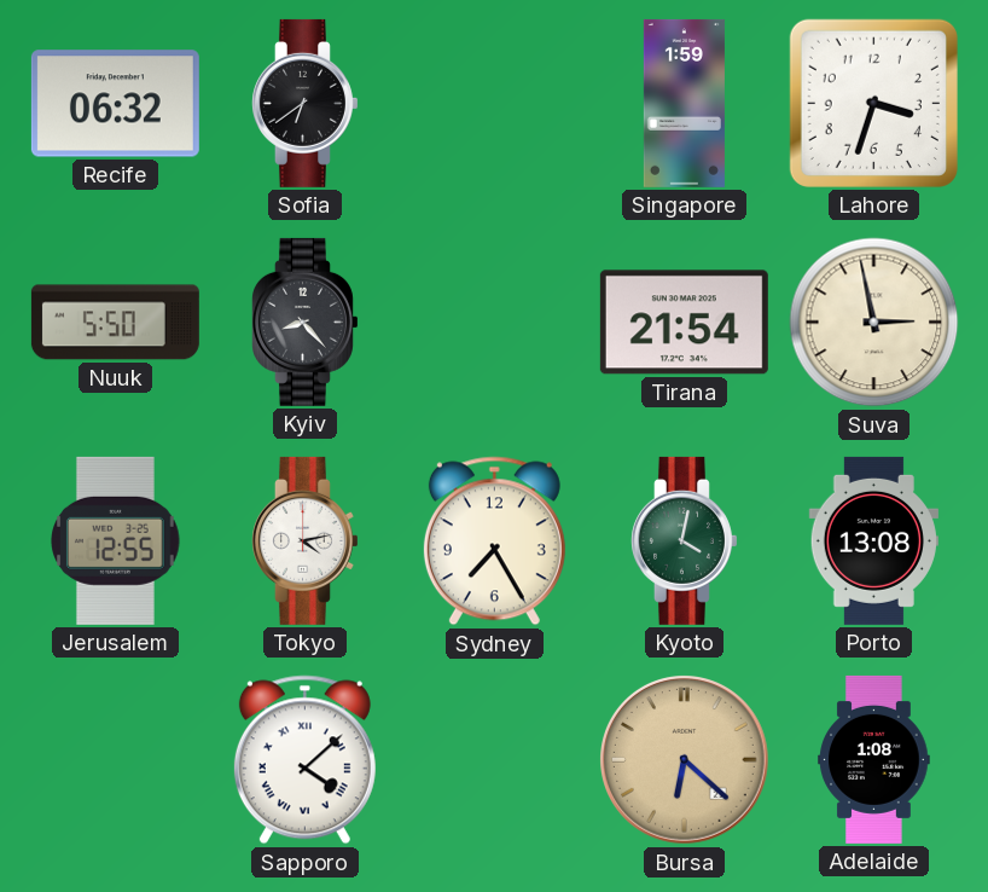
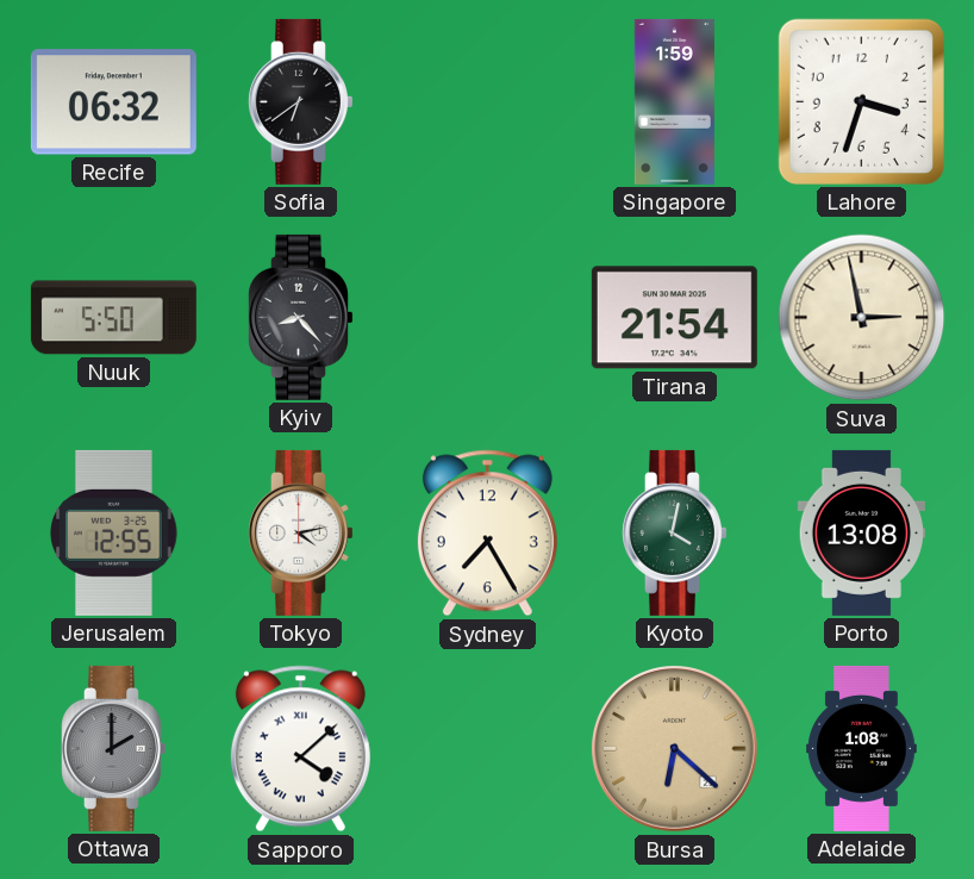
Ottawa: none -> 2:00 (114, 748)
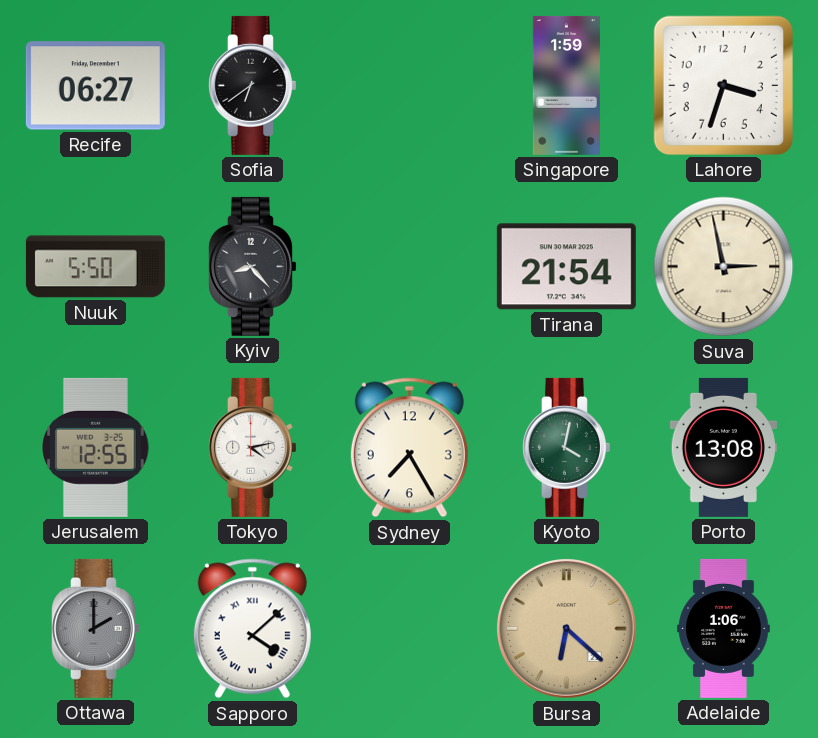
Recife: 06:32 -> 06:27 (95, 86)
Adelaide: 1:08 -> 1:06 (724, 628)
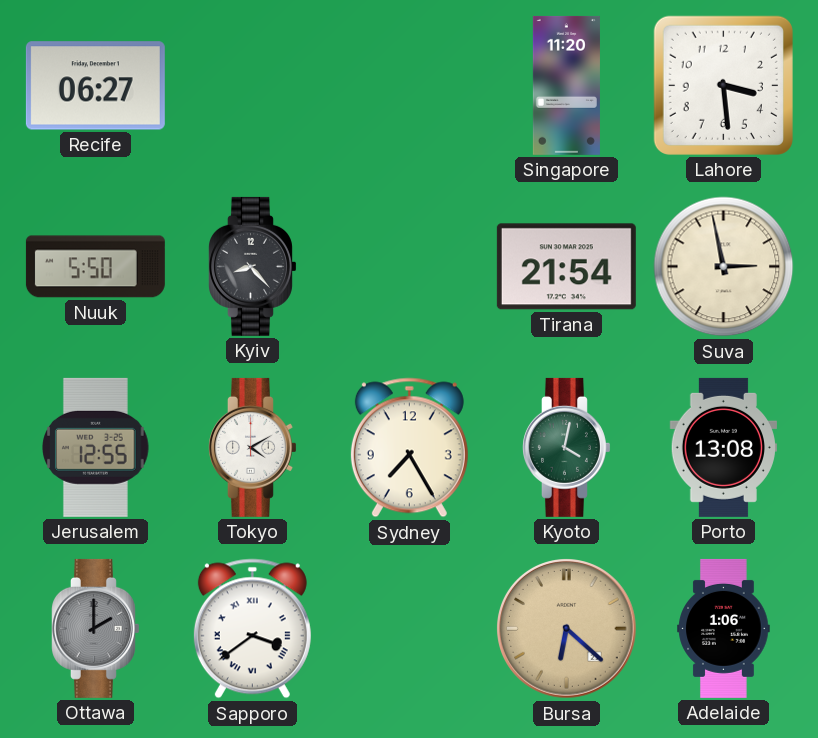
Sofia: 6:39 -> none (253, 85)
Singapore: 1:59 -> 11:20 (566, 85)
Lahore: 3:33 -> 3:29 (723, 85)
Tokyo: 4:13 -> 4:10 (253, 447)
Sapporo: 4:08 -> 3:39 (252, 629)
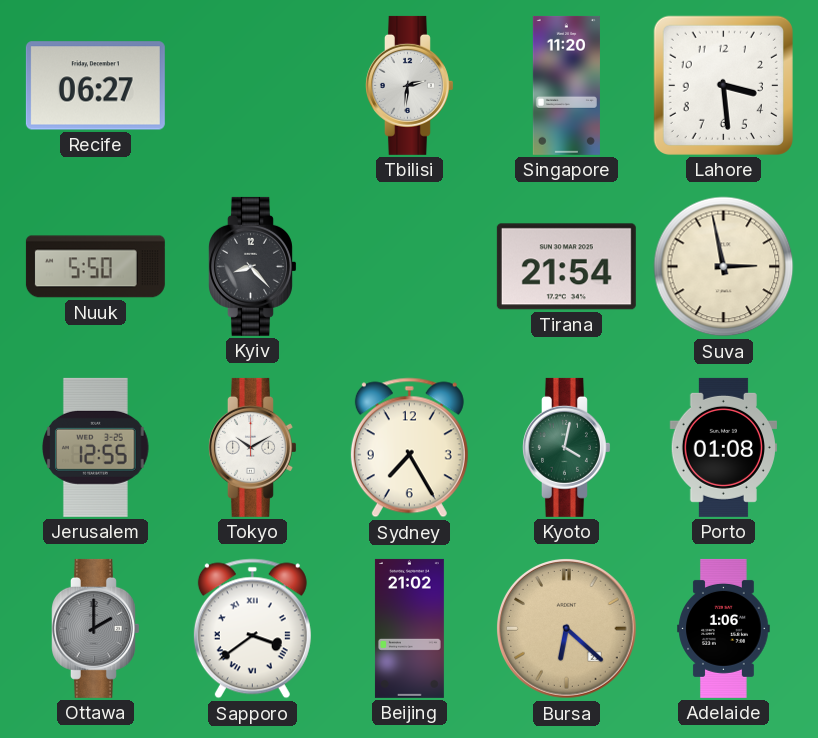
Tbilisi: none -> 2:31 (410, 85)
Tokyo: 4:10 -> 10:10 (253, 447)
Porto: 13:08 -> 01:08 (723, 447)
Beijing: none -> 21:02 (409, 628)
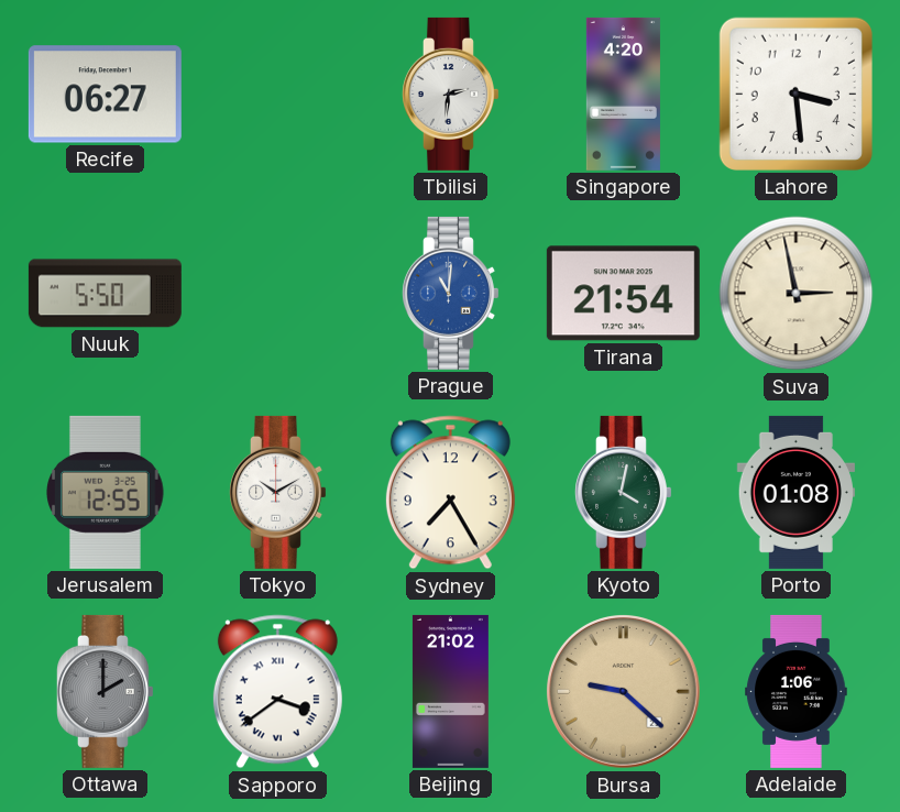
Singapore: 11:20 -> 4:20 (623, 94)
Kyiv: 8:23 -> none (253, 266)
Prague: none -> 11:01 (451, 293)
Bursa: 6:22 -> 9:22 (624, 692)
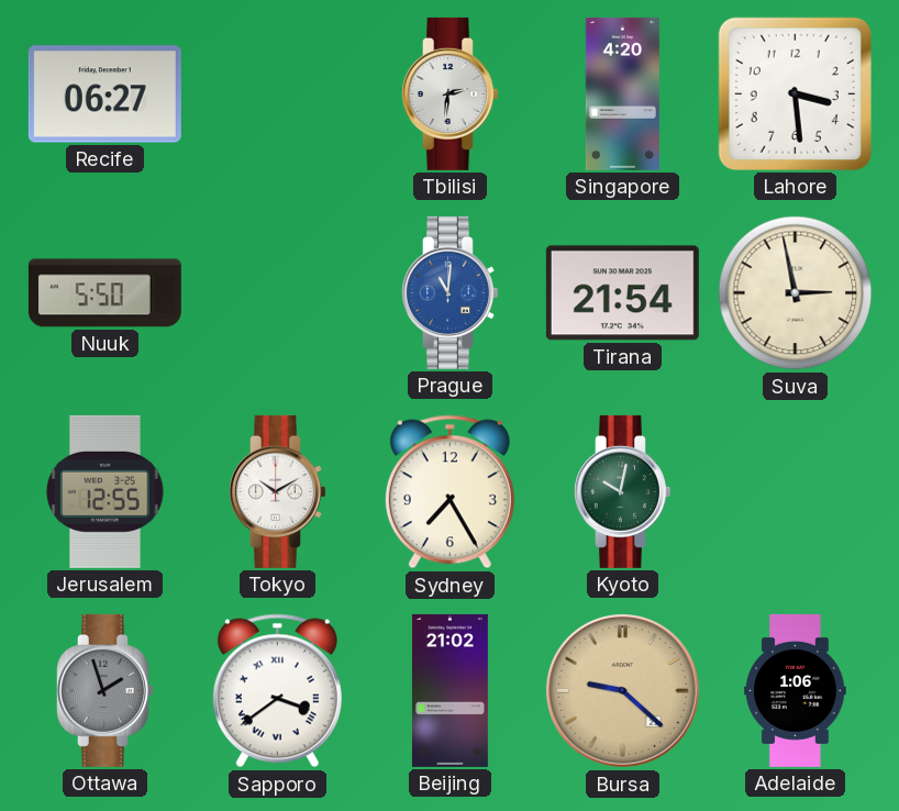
Kyoto: 4:02 -> 10:02 (623, 491)
Porto: 01:08 -> none (795, 492)
Ottawa: 2:00 -> 1:57 (106, 690)
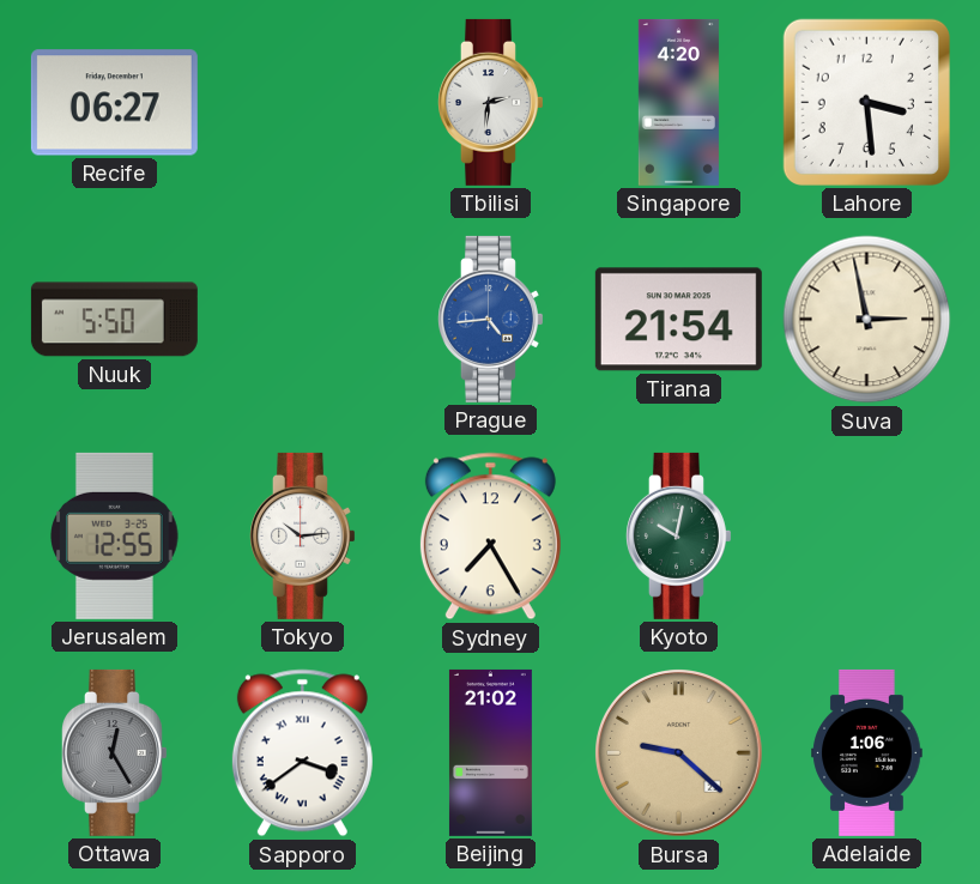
Prague: 11:01 -> 4:44 (491, 319)
Tokyo: 10:10 -> 10:14 (303, 535)
Ottawa: 1:57 -> 12:25 (115, 752)
